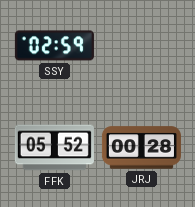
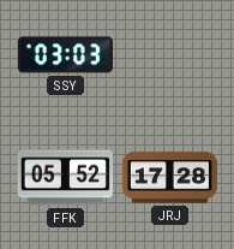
SSY: 02:59 -> 03:03 (65, 55)
JRJ: 00:28 -> 17:28 (169, 178)
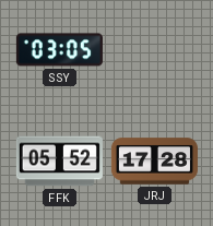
SSY: 03:03 -> 03:05 (59, 50)
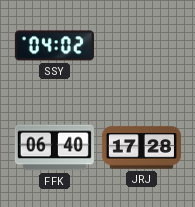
SSY: 03:05 -> 04:02 (54, 46)
FFK: 05:52 -> 06:40 (54, 148)
